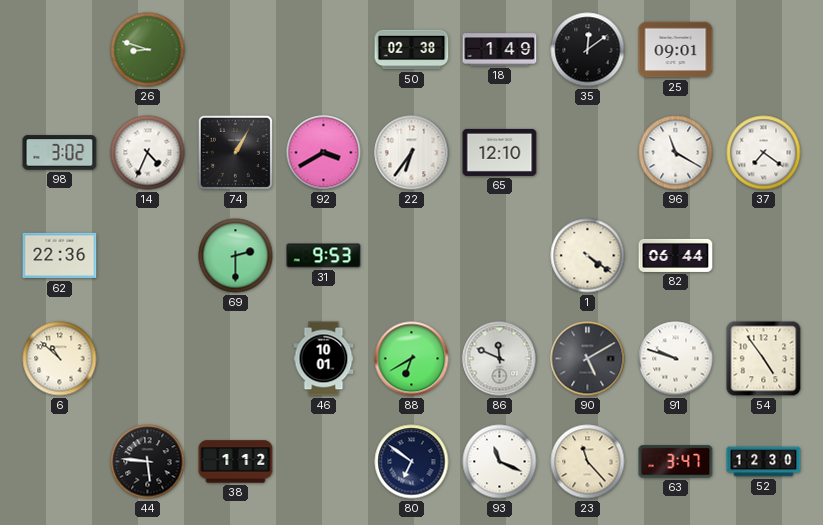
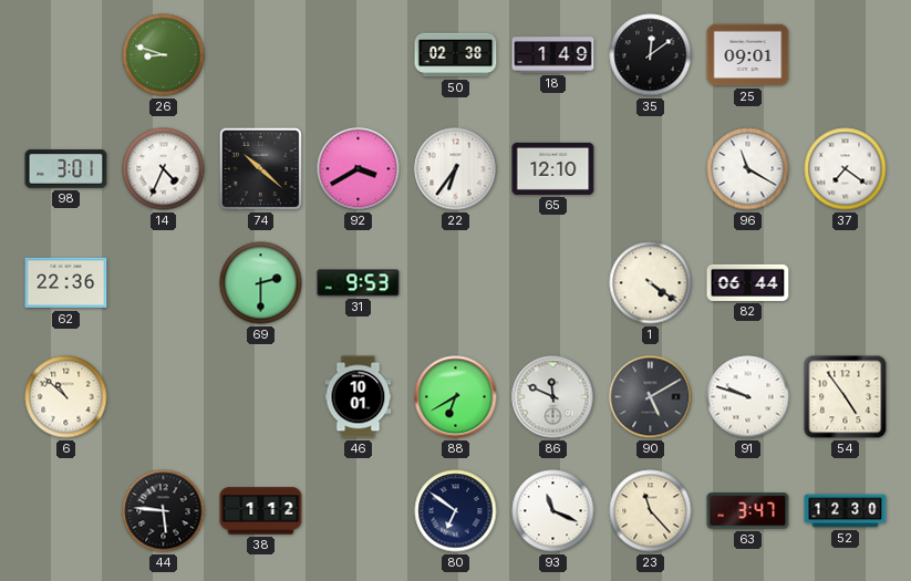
98: 3:02 -> 3:01 (66, 169)
74: 1:05 -> 10:22 (260, 168)
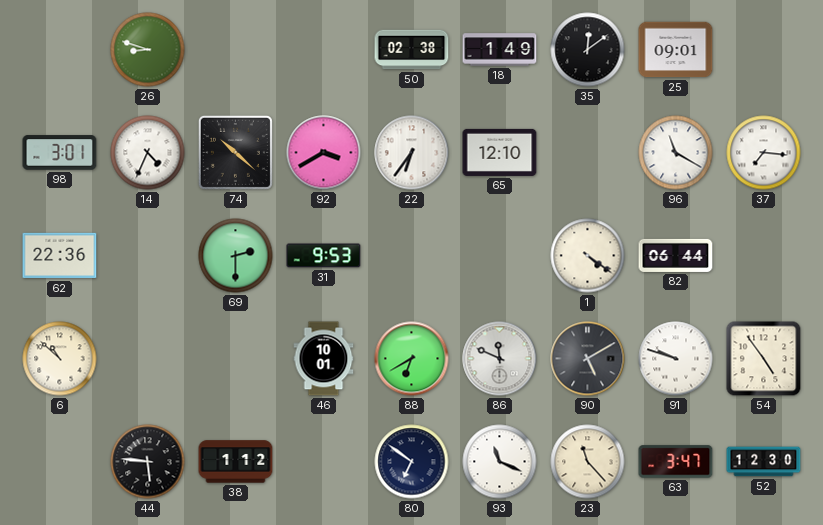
37: 7:21 -> 7:16 (764, 153)
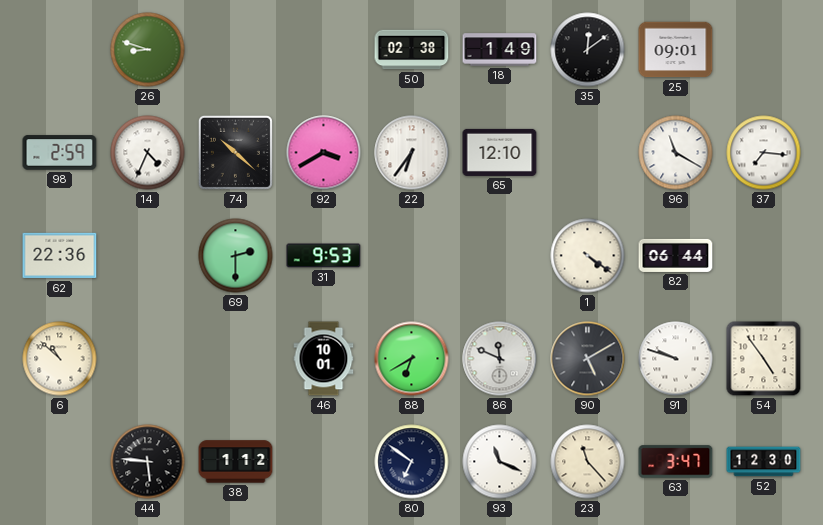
98: 3:01 -> 2:59 (60, 153)
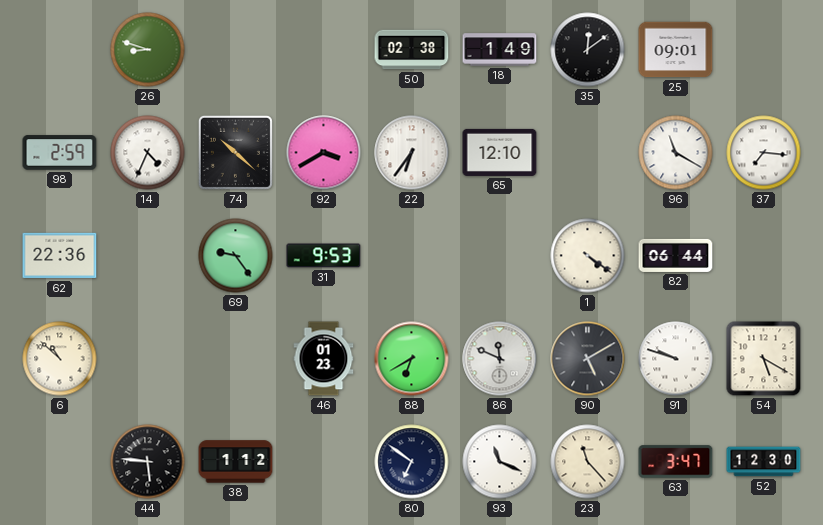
69: 2:30 -> 9:24 (236, 256)
46: 10:01 -> 01:23 (324, 359)
54: 4:54 -> 5:20 (764, 359)
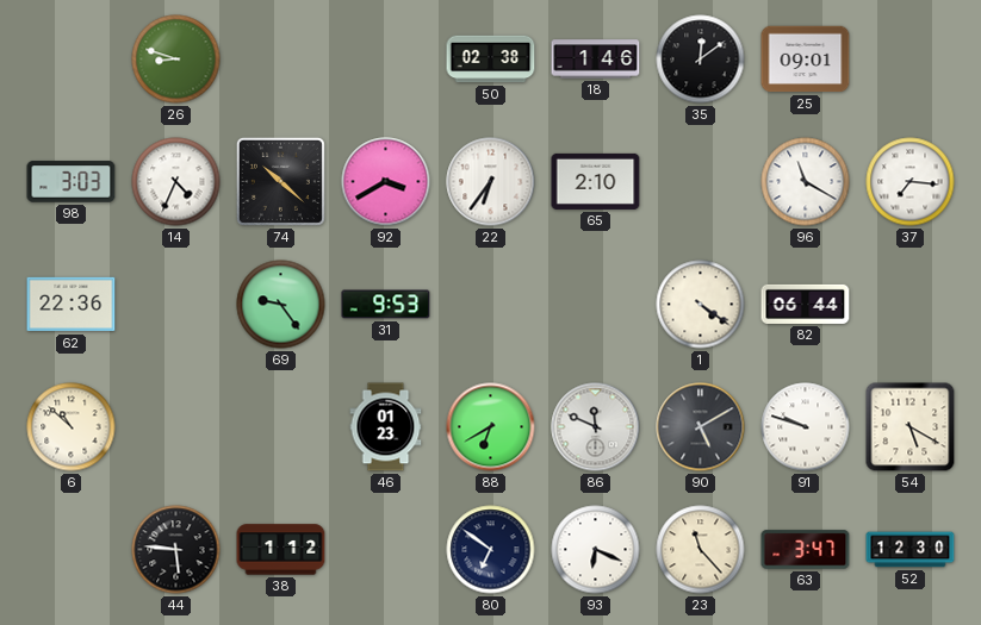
18: 1:49 -> 1:46 (596, 60)
98: 2:59 -> 3:03 (72, 182)
65: 12:10 -> 2:10 (596, 181)
93: 11:19 -> 6:19 (596, 550)
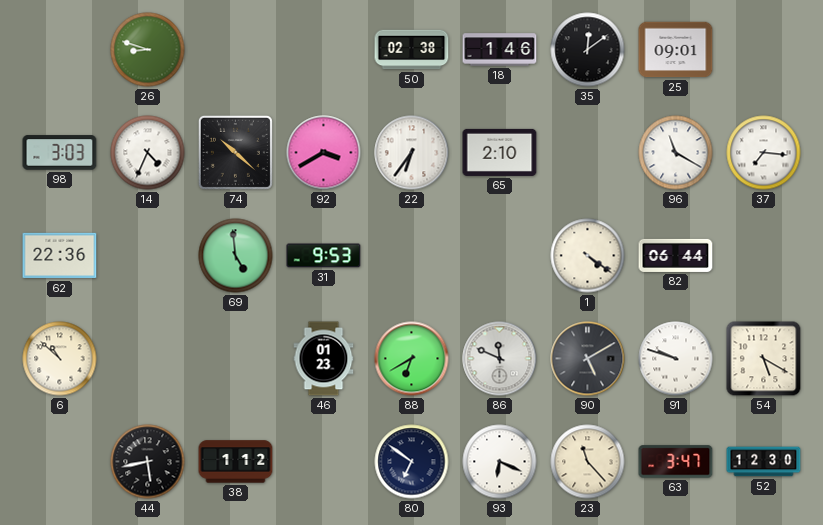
69: 9:24 -> 4:59 (236, 256)
44: 5:46 -> 5:43 (148, 462)
